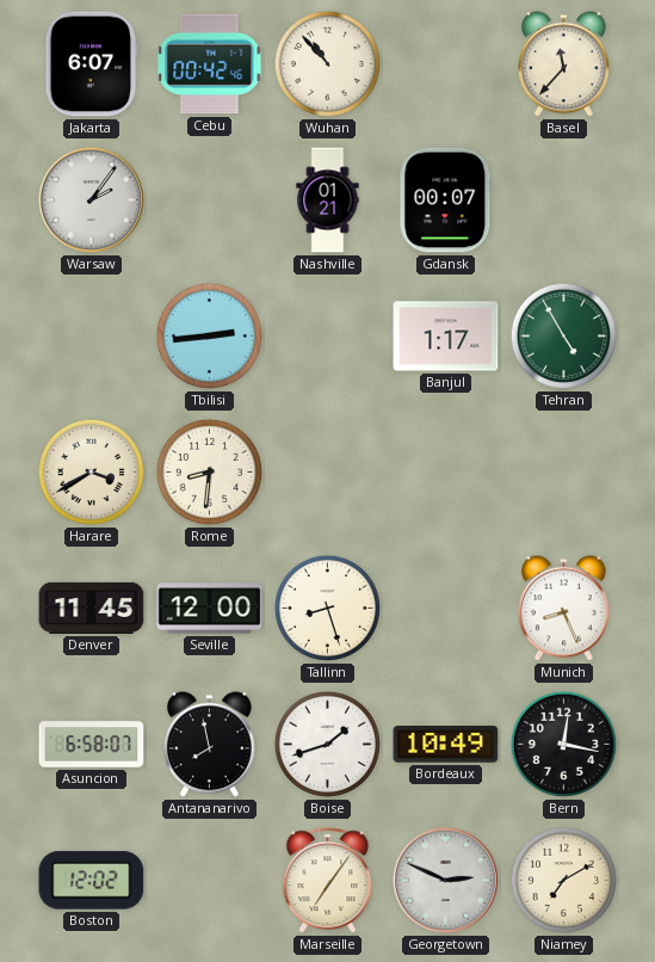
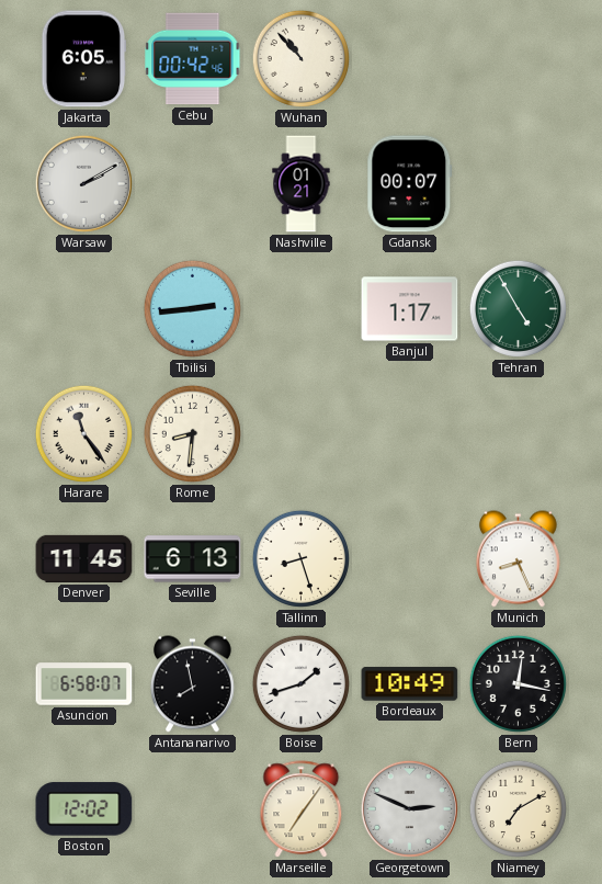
Jakarta: 6:07 -> 6:05 (84, 59)
Basel: 11:37 -> none (563, 64)
Warsaw: 2:06 -> 2:10 (83, 183)
Harare: 3:40 -> 11:24 (83, 433)
Seville: 12:00 -> 6:13 (193, 559)
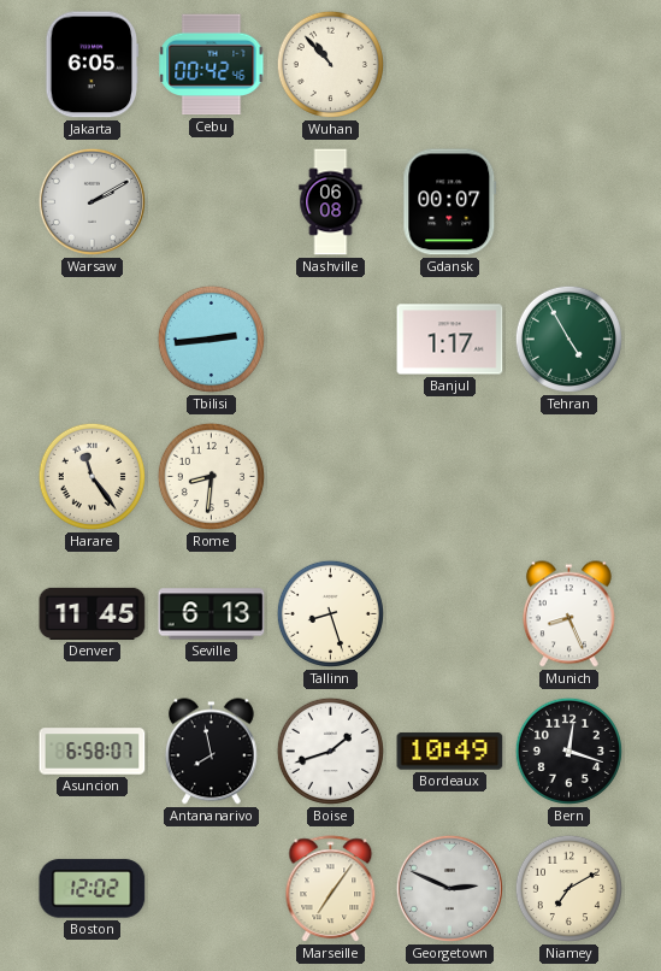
Nashville: 01:21 -> 06:08 (331, 202)
Bern: 12:17 -> 12:18 (568, 751)
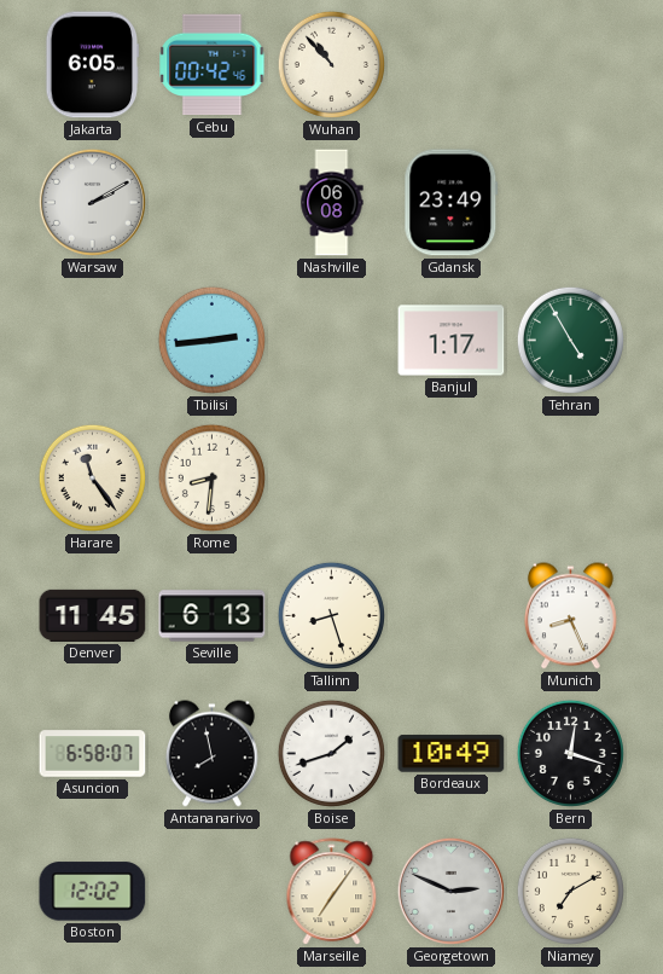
Gdansk: 00:07 -> 23:49 (452, 203)
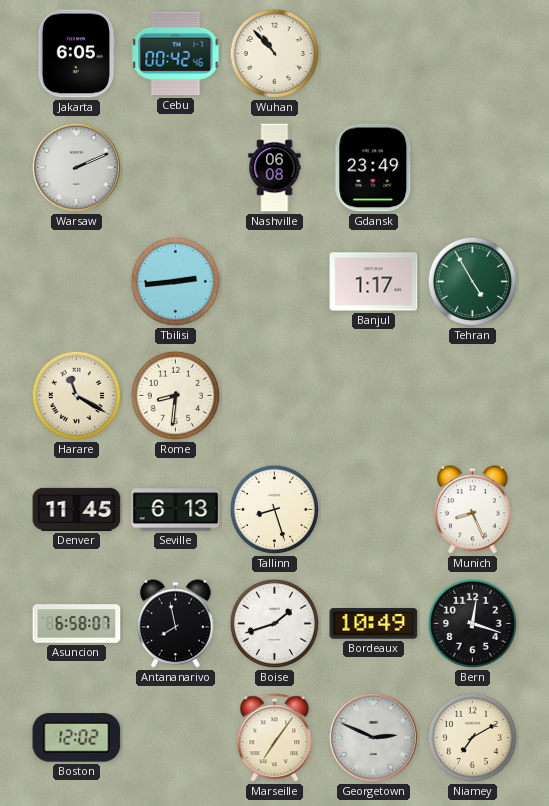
Warsaw: 2:10 -> 2:11 (76, 167)
Harare: 11:24 -> 11:20 (76, 395)
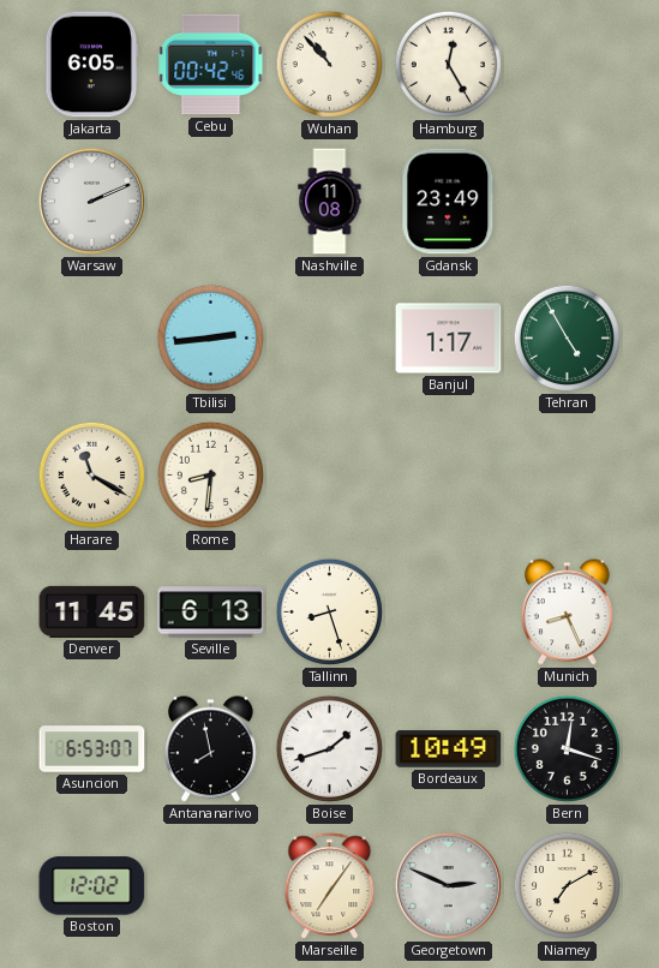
Hamburg: none -> 12:25 (448, 64)
Nashville: 06:08 -> 11:08 (330, 202)
Asuncion: 6:58 -> 6:53 (92, 749)
